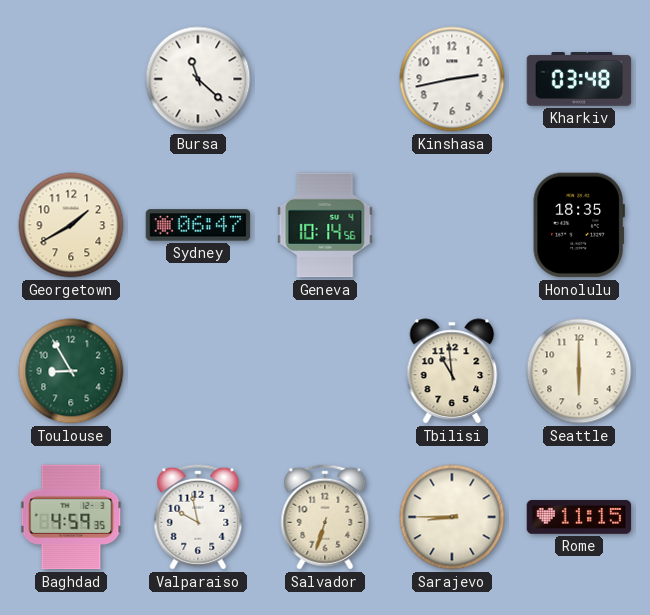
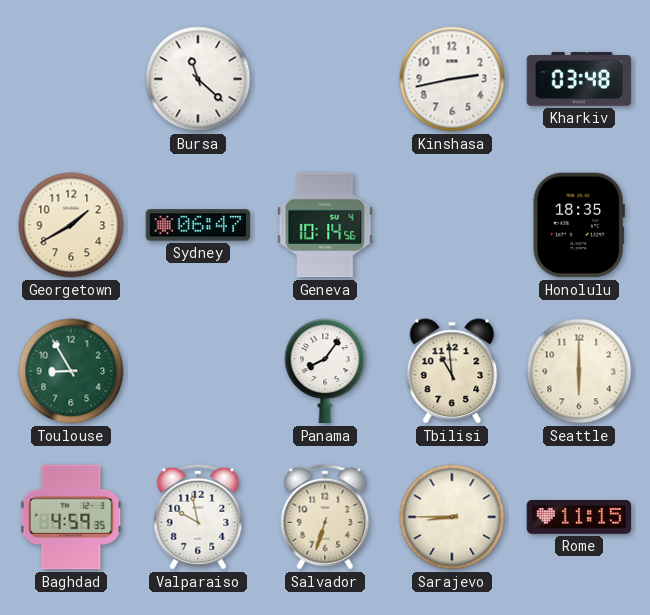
Panama: none -> 8:06 (325, 371)
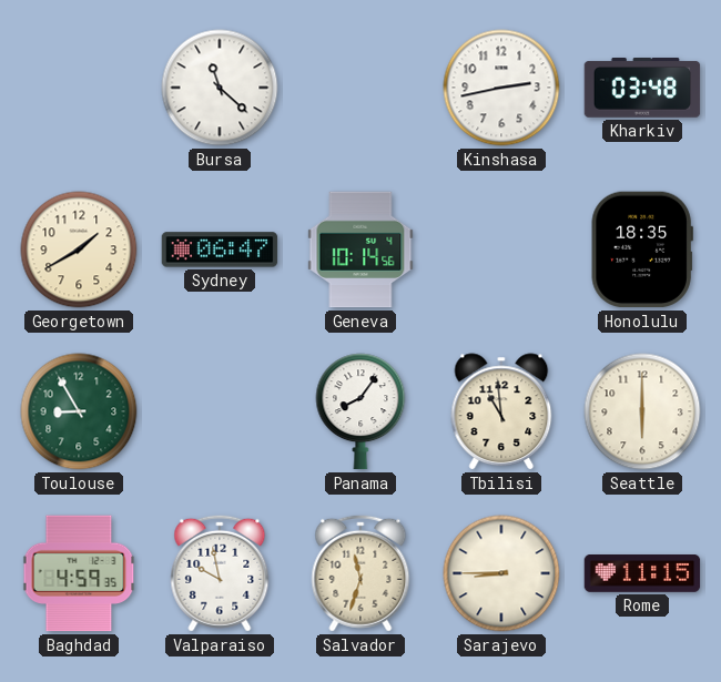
Salvador: 6:33 -> 11:33 (360, 573)
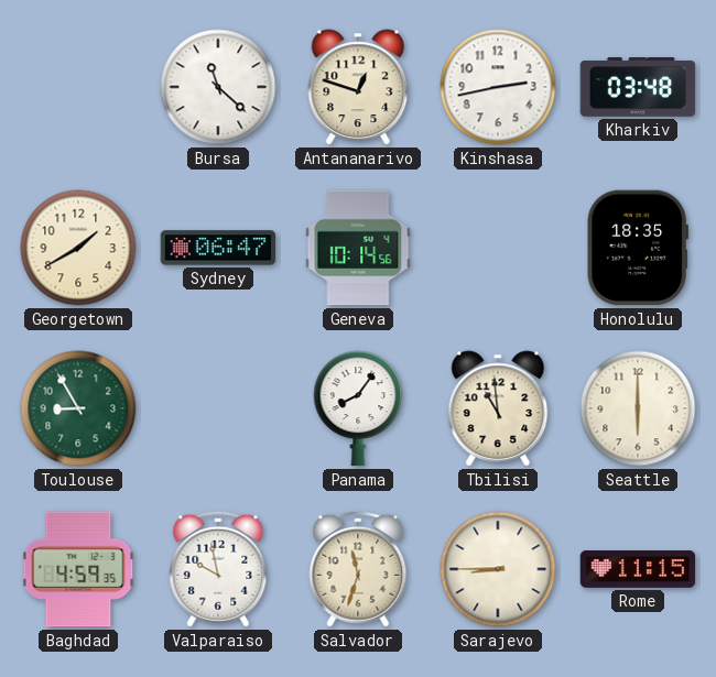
Antananarivo: none -> 12:48 (358, 87)
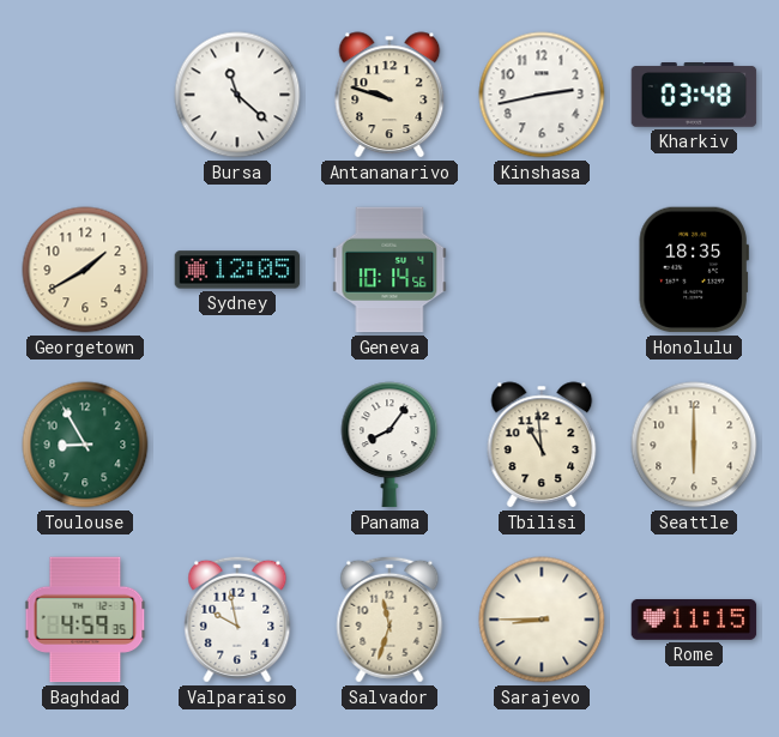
Antananarivo: 12:48 -> 9:48 (389, 95)
Sydney: 06:47 -> 12:05 (237, 270)
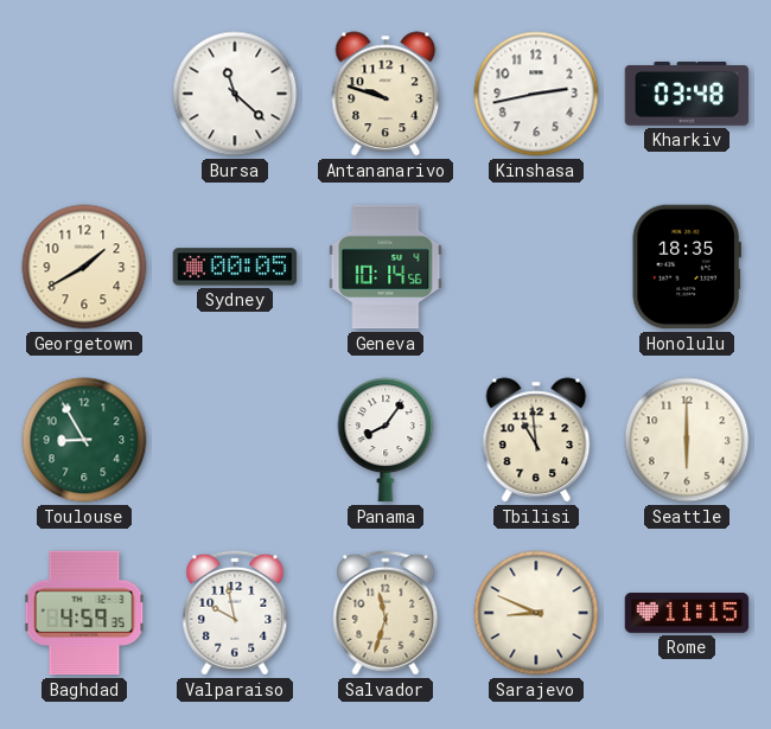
Sydney: 12:05 -> 00:05 (235, 267)
Sarajevo: 8:45 -> 8:49 (536, 613)
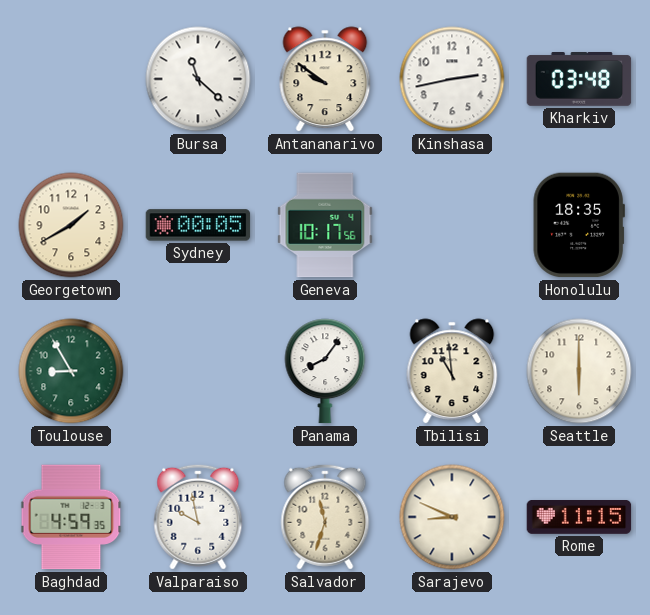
Antananarivo: 9:48 -> 9:51 (325, 79)
Geneva: 10:14 -> 10:17 (325, 225)
